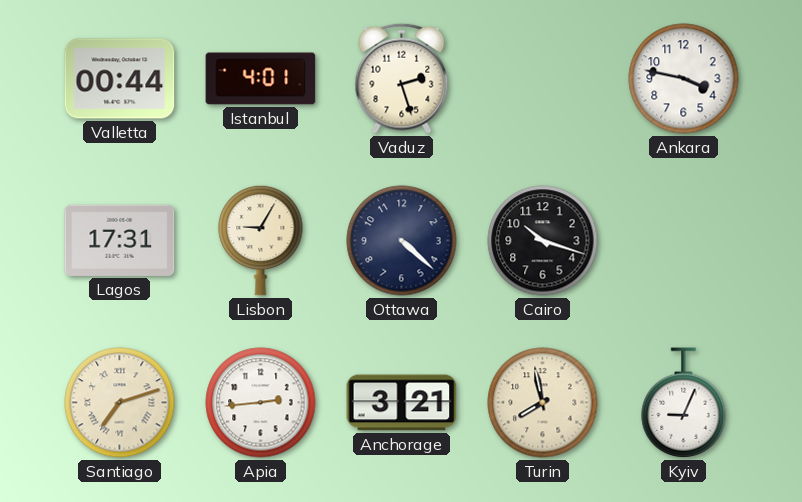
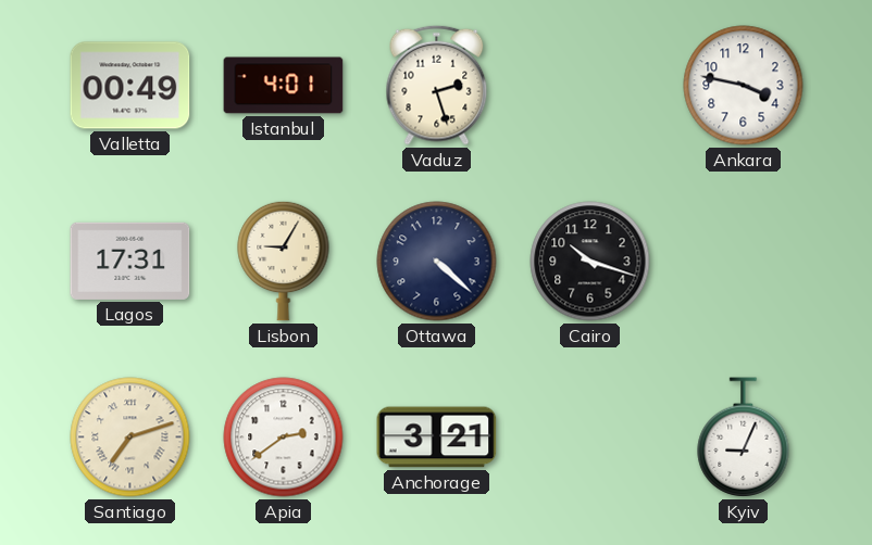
Valletta: 00:44 -> 00:49 (130, 86)
Apia: 2:44 -> 2:39 (284, 438)
Turin: 7:58 -> none (543, 403)
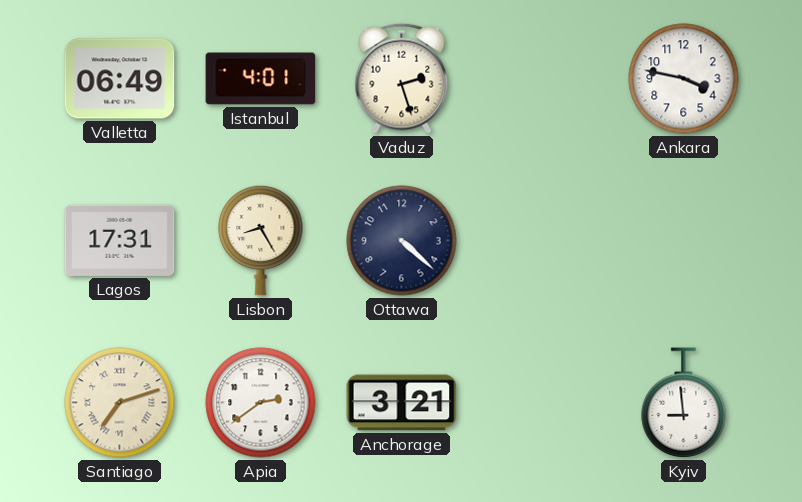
Valletta: 00:49 -> 06:49 (120, 79)
Lisbon: 9:05 -> 8:25 (261, 240)
Cairo: 10:18 -> none (590, 262)
Kyiv: 9:04 -> 8:59 (684, 403)
